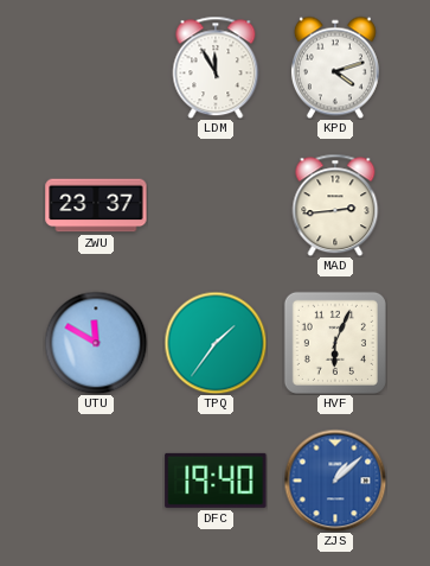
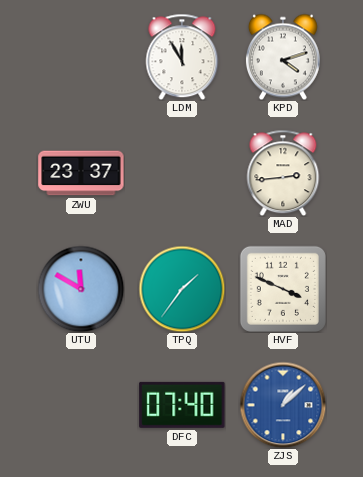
HVF: 6:04 -> 3:49 (283, 289)
DFC: 19:40 -> 07:40 (182, 405)
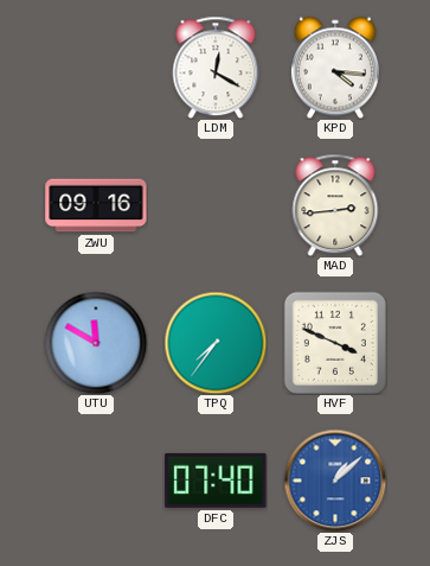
LDM: 11:55 -> 12:20 (216, 68)
KPD: 4:12 -> 4:16 (335, 68)
ZWU: 23:37 -> 09:16 (96, 205)
TPQ: 1:36 -> 7:36 (216, 343)
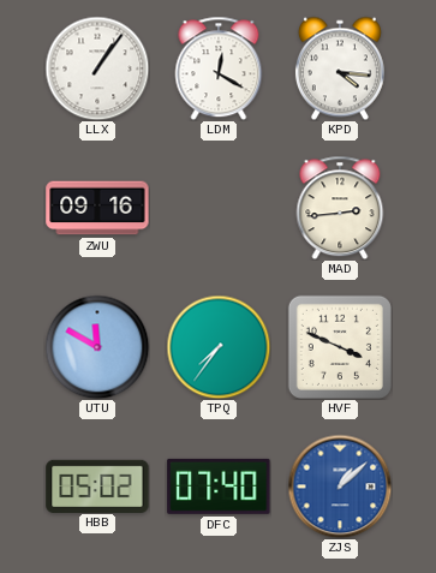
LLX: none -> 1:06 (97, 68)
HBB: none -> 05:02 (97, 485)
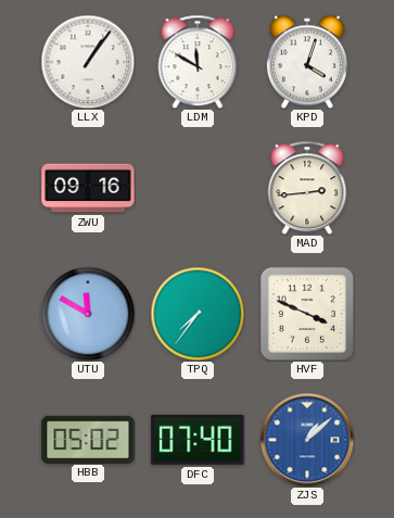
LDM: 12:20 -> 11:50 (198, 62)
KPD: 4:16 -> 4:03 (307, 62)
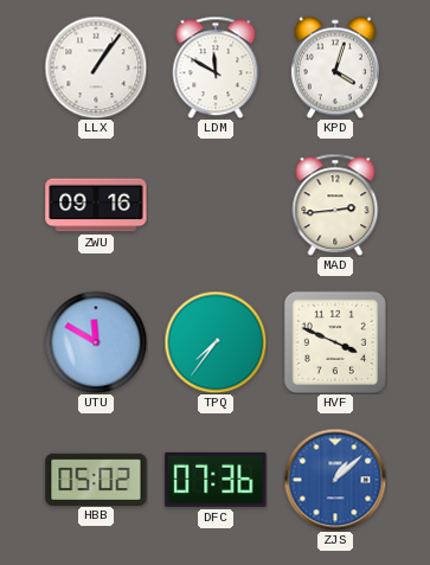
DFC: 07:40 -> 07:36 (216, 480)
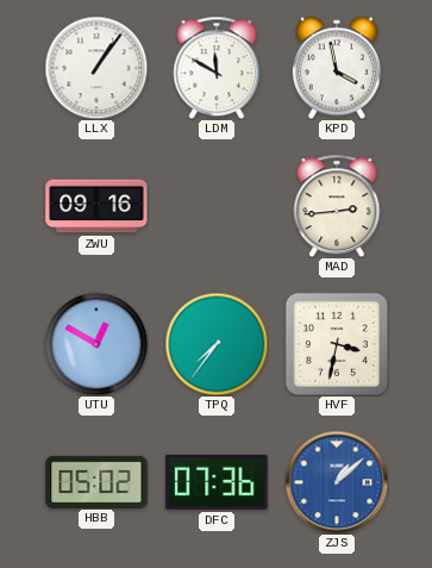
KPD: 4:03 -> 3:58 (337, 68)
UTU: 11:50 -> 12:50 (96, 344)
HVF: 3:49 -> 3:32 (337, 344)
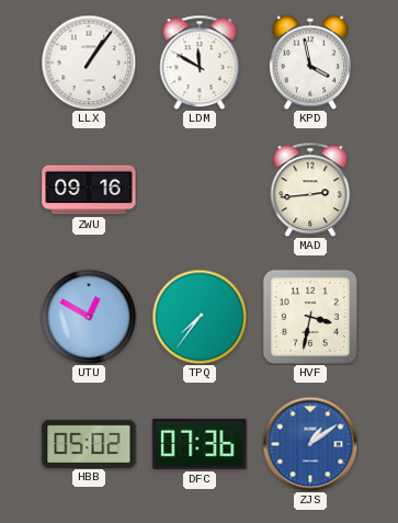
ZJS: 1:08 -> 1:09 (310, 444)
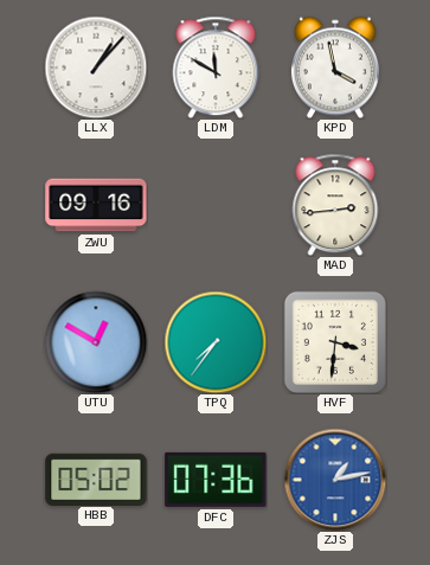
LLX: 1:06 -> 1:07 (96, 68)
HVF: 3:32 -> 3:31 (335, 342)
ZJS: 1:09 -> 1:13 (335, 480)
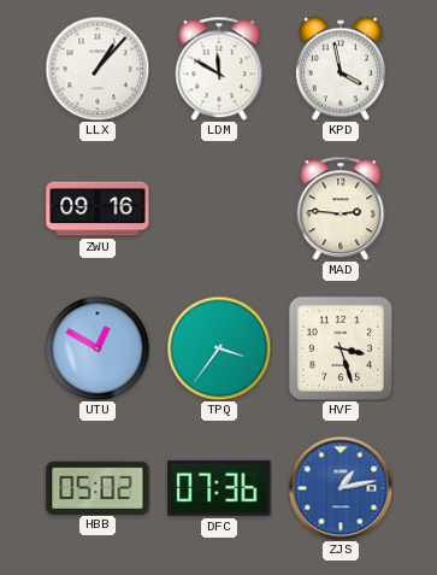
MAD: 2:44 -> 2:46 (341, 209)
TPQ: 7:36 -> 3:36 (219, 348)
HVF: 3:31 -> 3:27 (341, 348)
